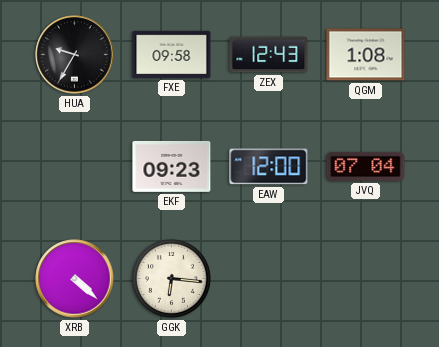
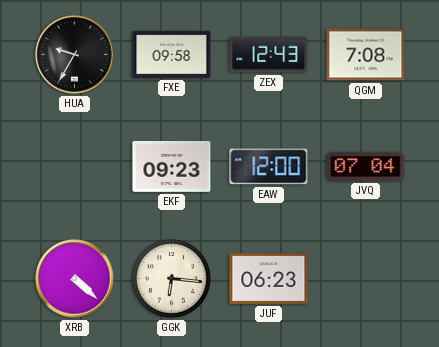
QGM: 1:08 -> 7:08 (366, 55)
JUF: none -> 06:23 (269, 278)
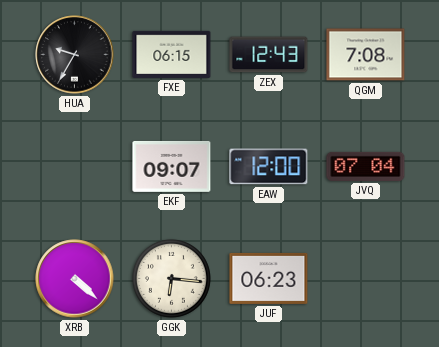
FXE: 09:58 -> 06:15 (172, 54)
EKF: 09:23 -> 09:07 (172, 166)
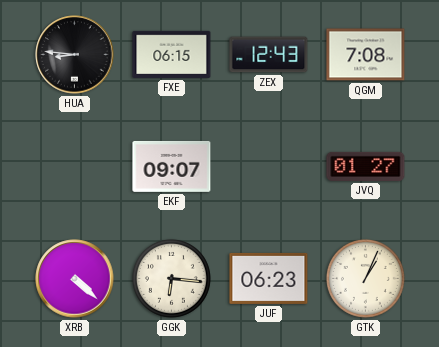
HUA: 9:35 -> 8:46 (75, 55)
EAW: 12:00 -> none (269, 167)
JVQ: 07:04 -> 01:27 (366, 166)
GTK: none -> 1:04 (365, 278)
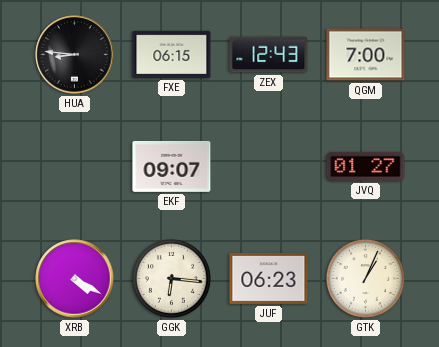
QGM: 7:08 -> 7:00 (366, 55)
XRB: 4:22 -> 4:20 (75, 279)
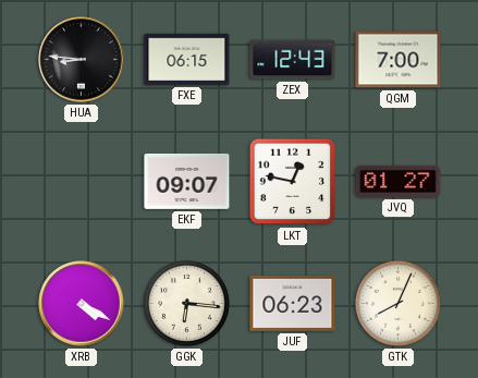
LKT: none -> 12:47 (293, 182)
GTK: 1:04 -> 8:04 (397, 303)
